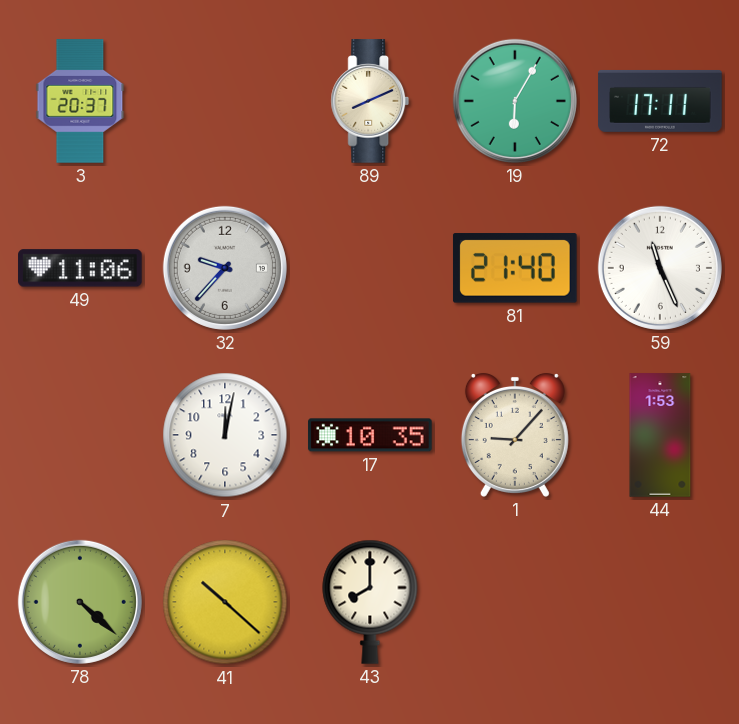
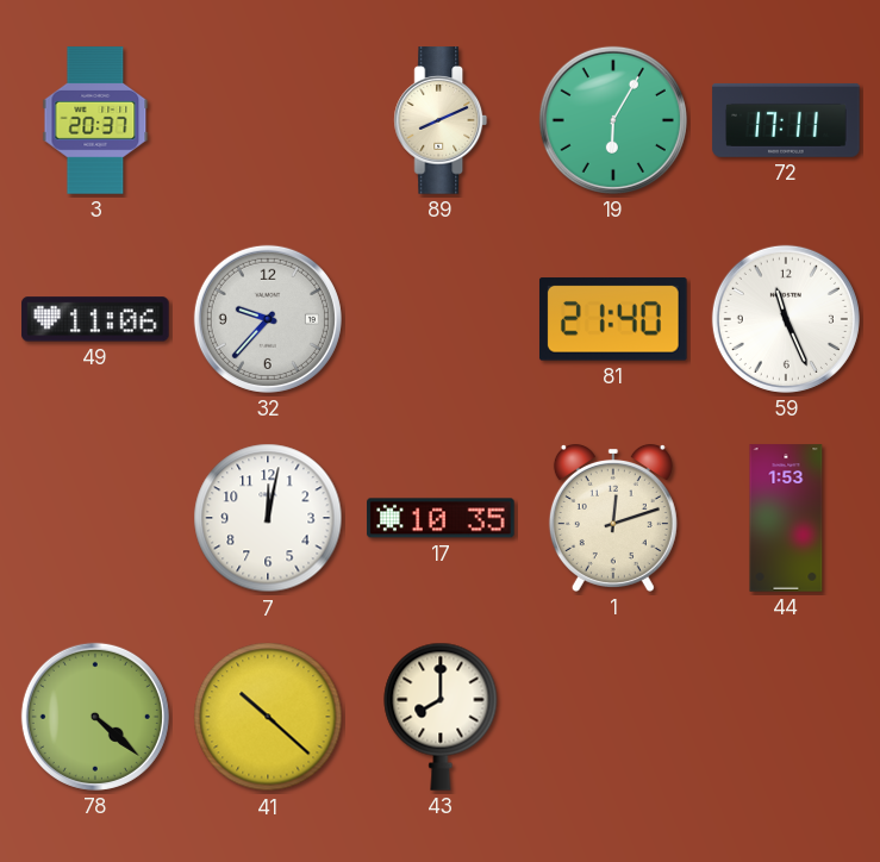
1: 9:07 -> 12:12 (613, 518)
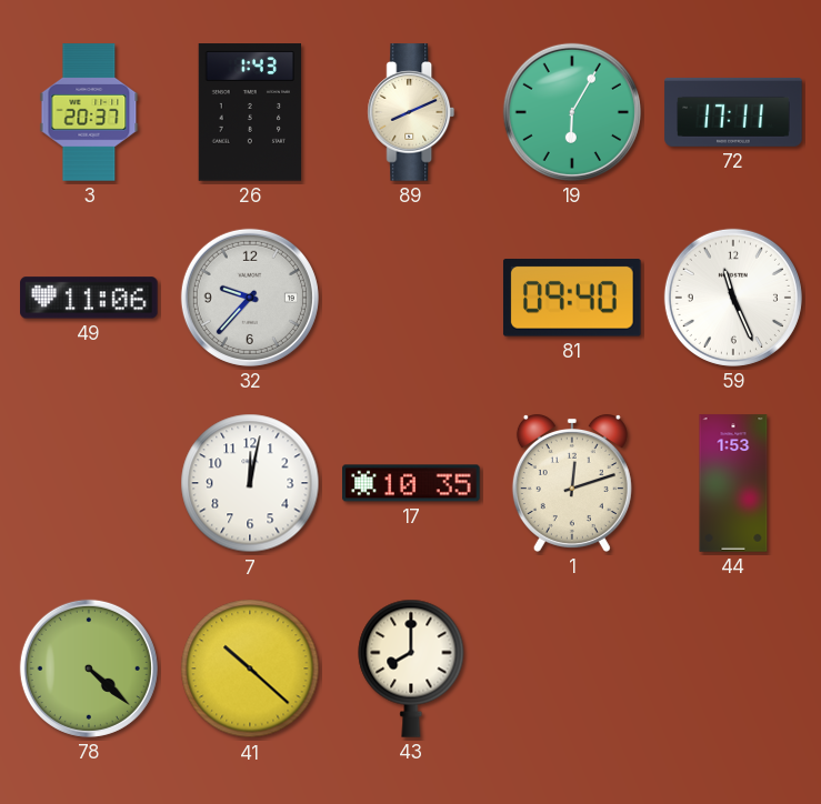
26: none -> 1:43 (250, 112)
81: 21:40 -> 09:40 (572, 298)
